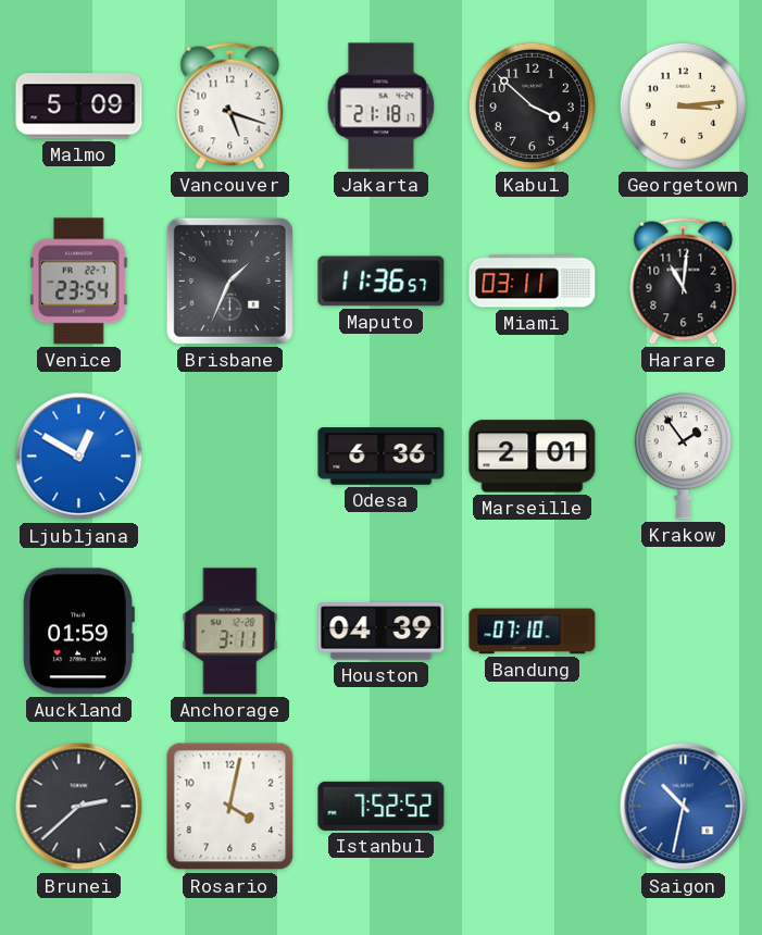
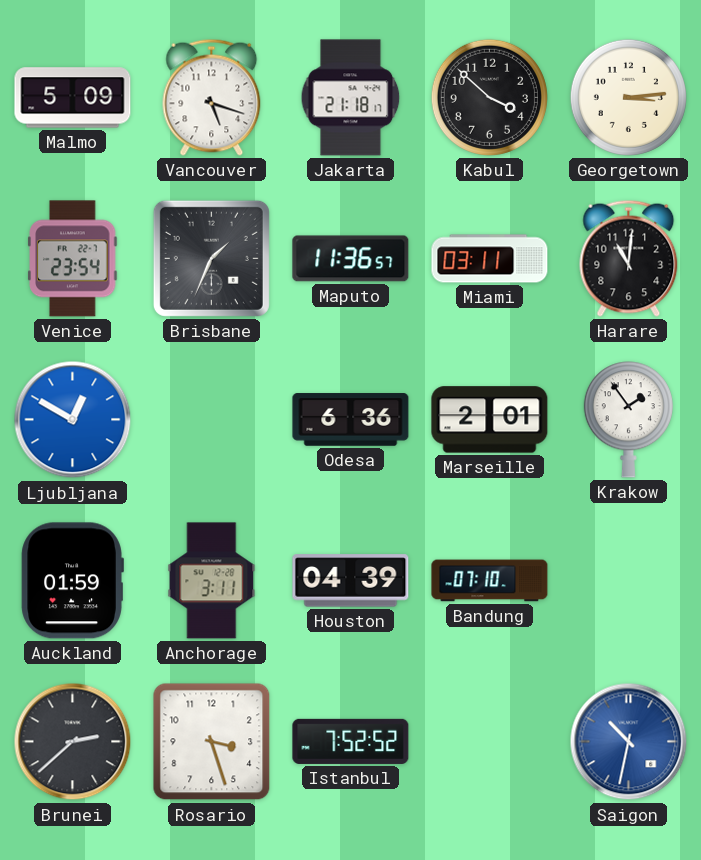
Rosario: 4:02 -> 3:27 (212, 742)
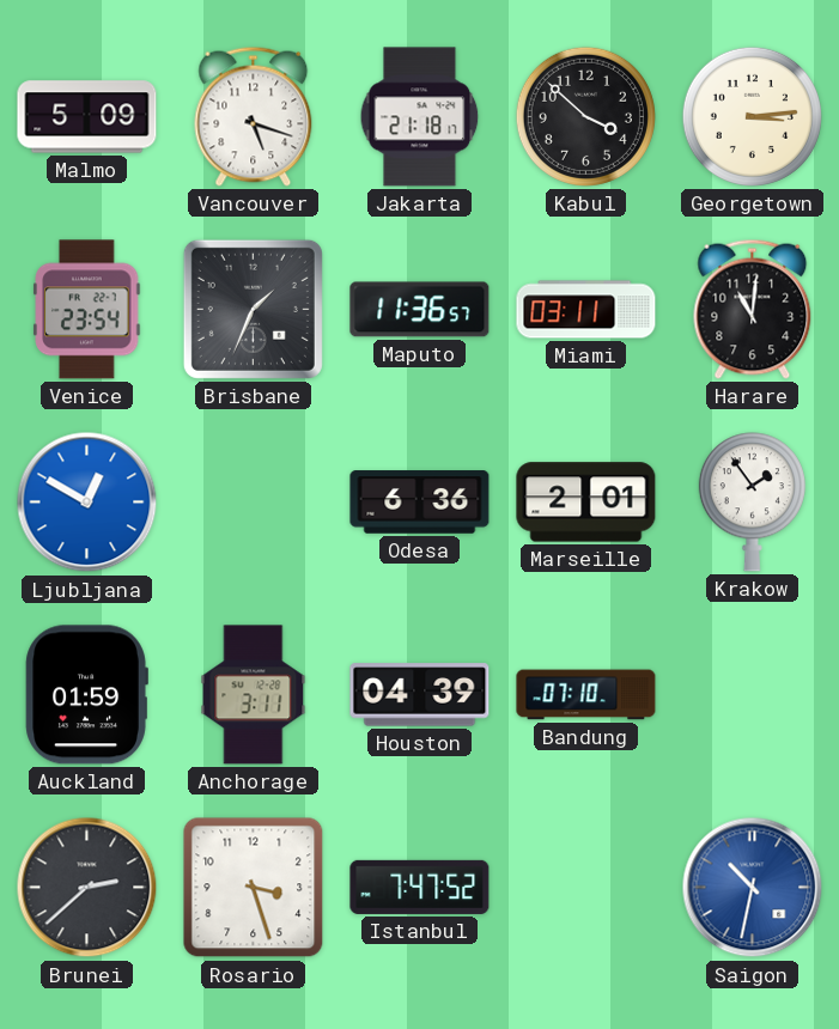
Istanbul: 7:52 -> 7:47 (420, 887)
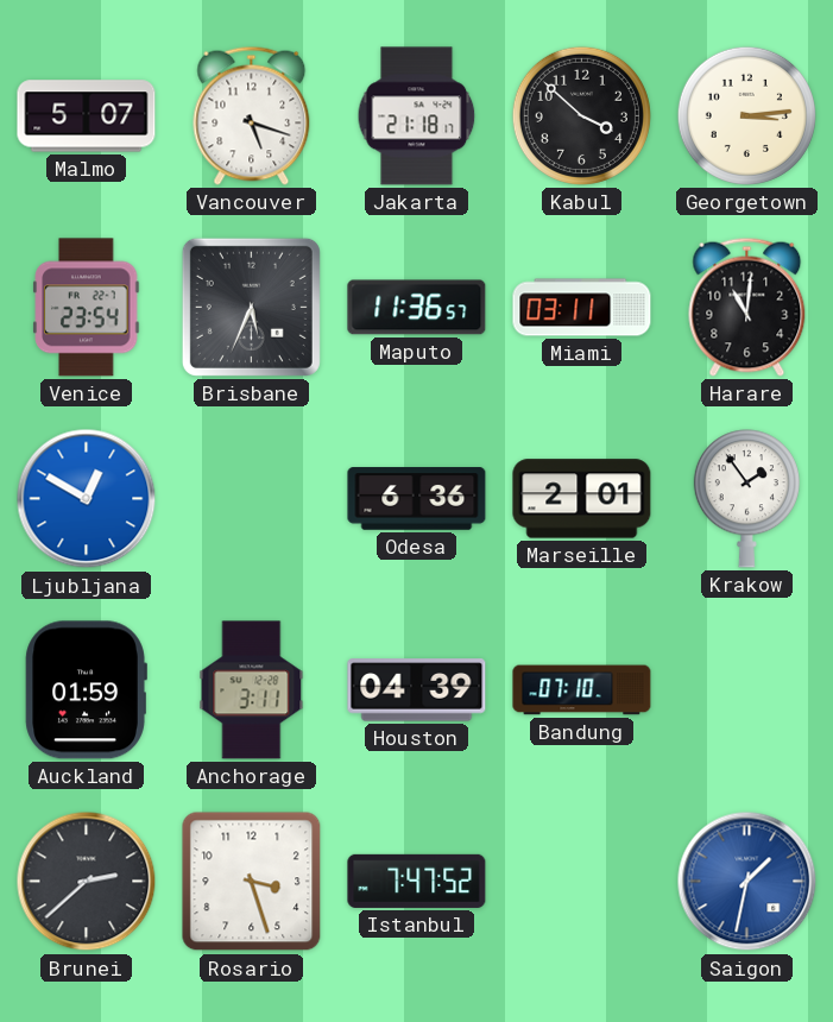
Malmo: 5:09 -> 5:07 (87, 116)
Brisbane: 1:34 -> 5:34 (251, 307)
Saigon: 10:32 -> 1:32 (747, 882)
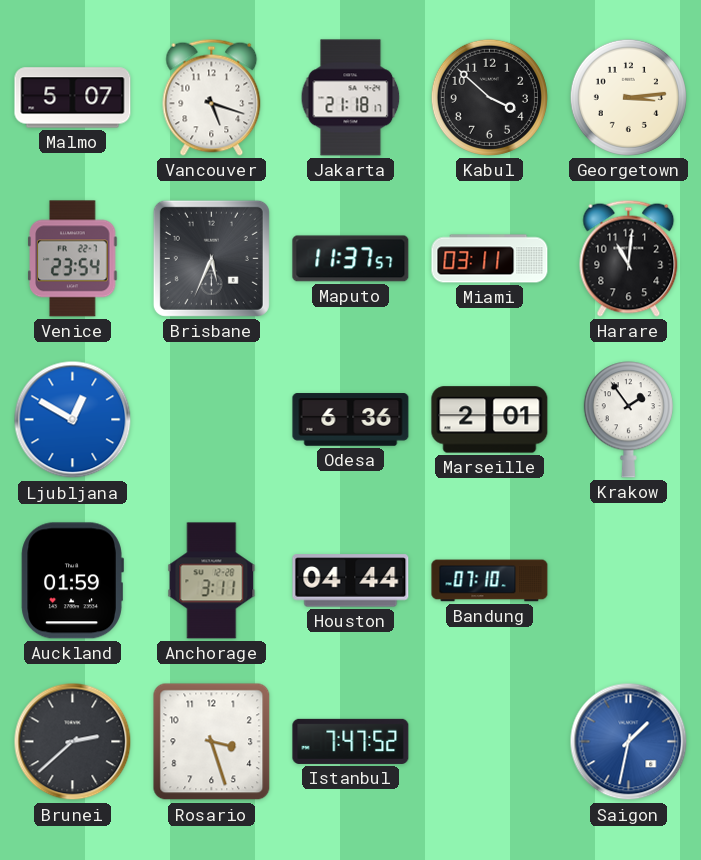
Maputo: 11:36 -> 11:37 (351, 259)
Houston: 04:39 -> 04:44 (351, 581)
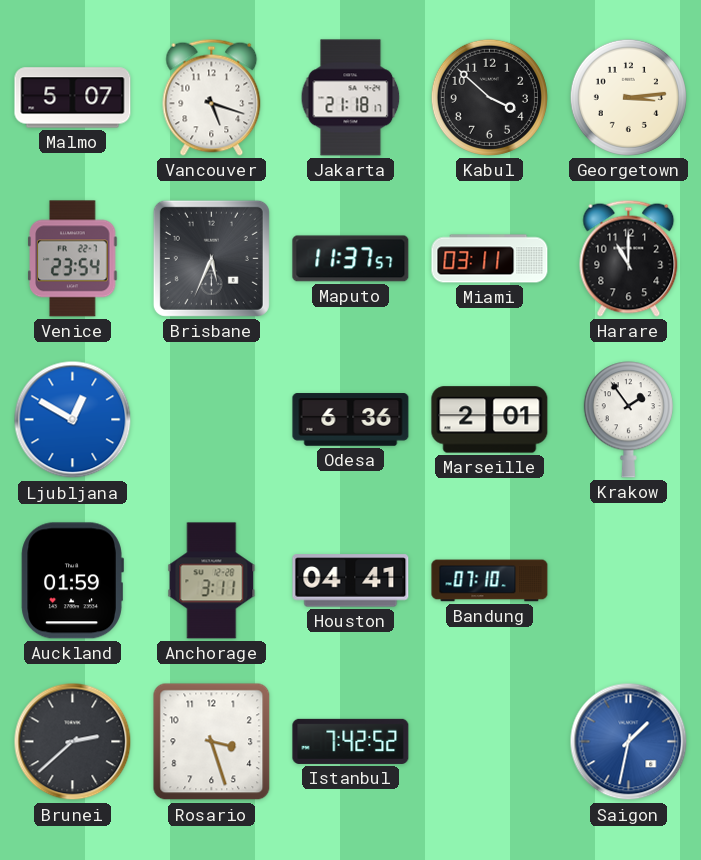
Harare: 11:01 -> 11:00 (629, 258)
Houston: 04:44 -> 04:41 (351, 581)
Istanbul: 7:47 -> 7:42 (351, 741)
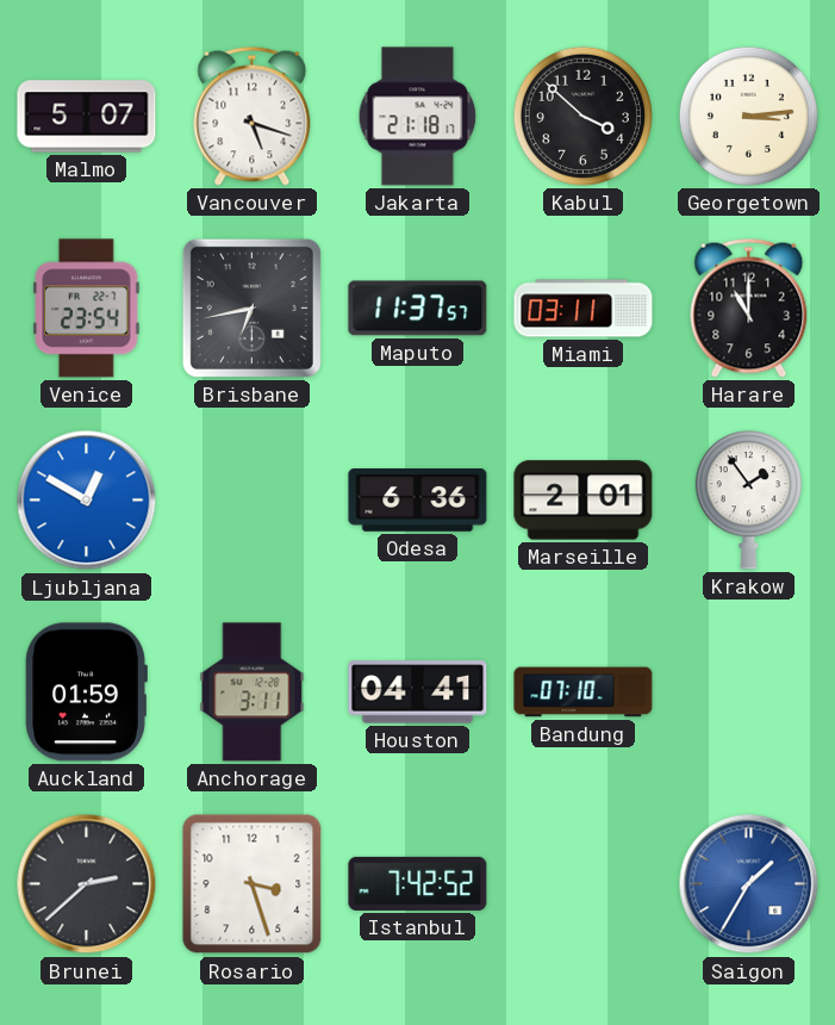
Brisbane: 5:34 -> 6:43 (251, 307)
Saigon: 1:32 -> 1:35 (749, 884)
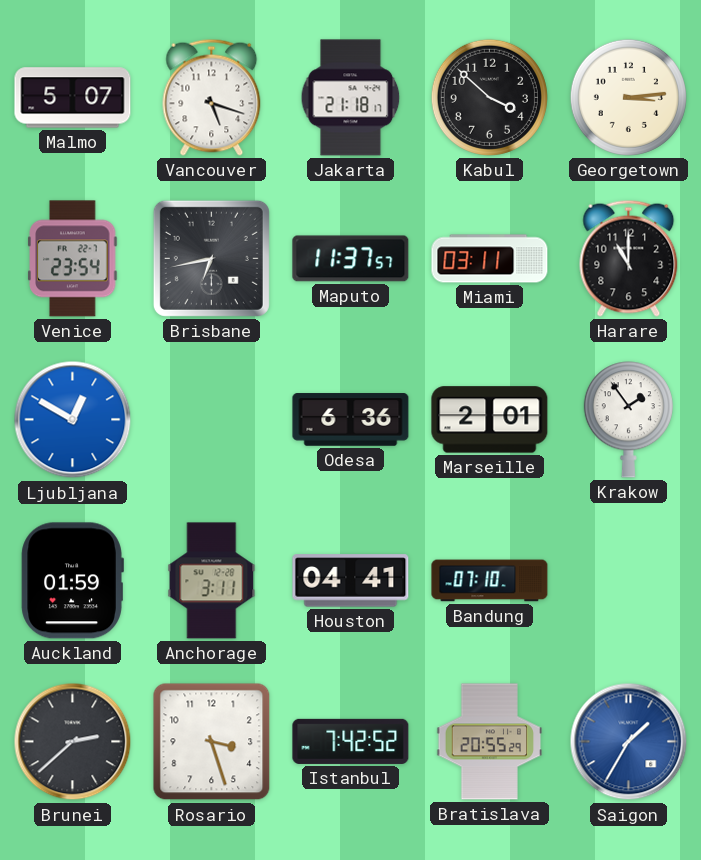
Bratislava: none -> 20:55 (490, 742)
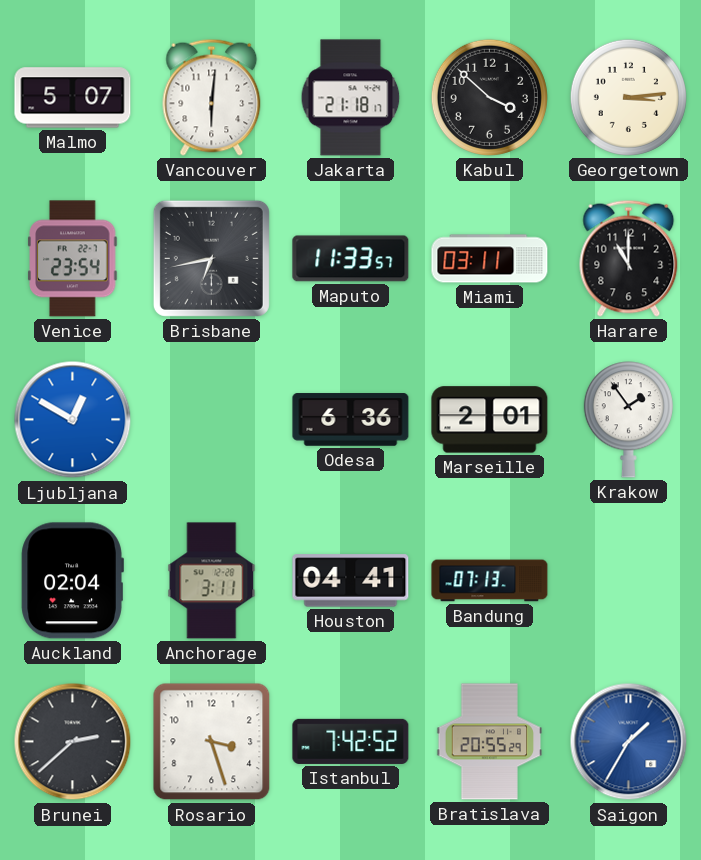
Vancouver: 5:18 -> 6:01 (212, 97)
Maputo: 11:37 -> 11:33 (351, 259)
Auckland: 01:59 -> 02:04 (72, 581)
Bandung: 07:10 -> 07:13 (490, 581)
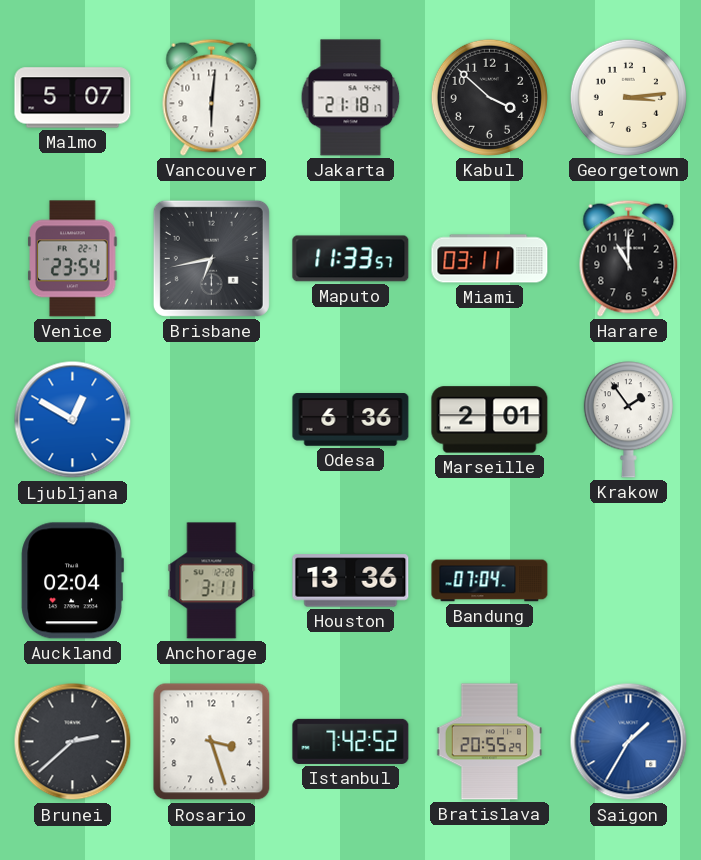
Houston: 04:41 -> 13:36 (351, 581)
Bandung: 07:13 -> 07:04 (490, 581)
